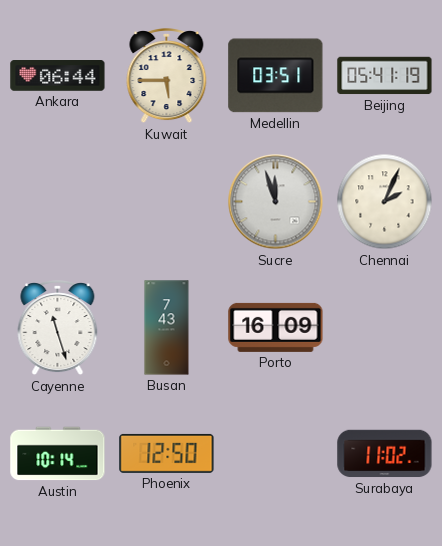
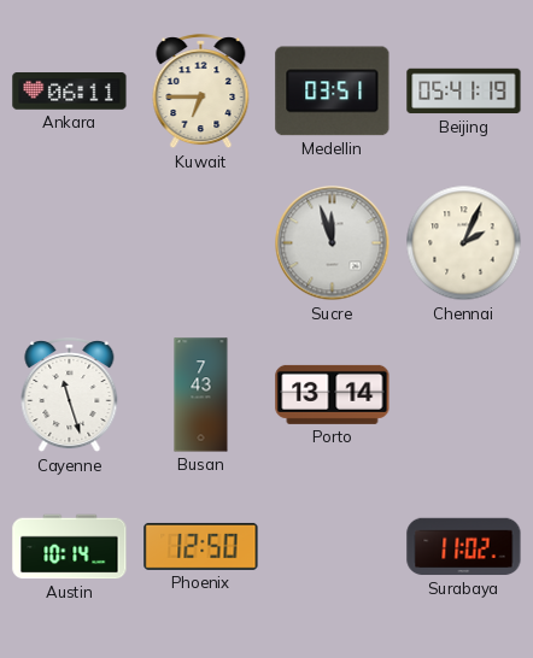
Ankara: 06:44 -> 06:11 (70, 92)
Kuwait: 5:45 -> 6:45 (201, 93)
Porto: 16:09 -> 13:14 (333, 394)
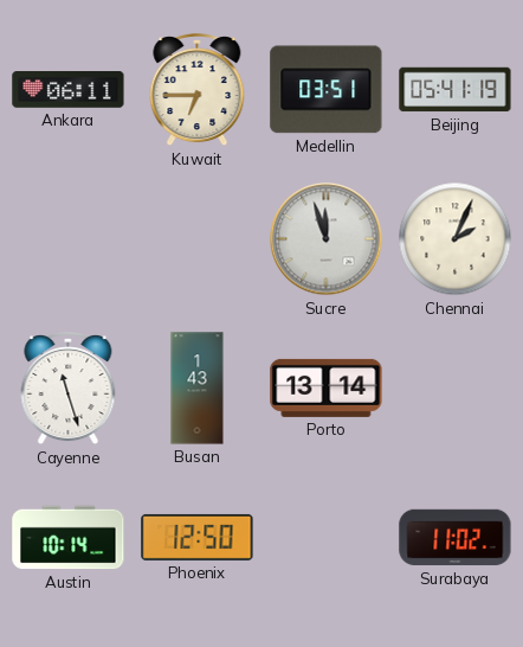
Busan: 7:43 -> 1:43 (198, 389)
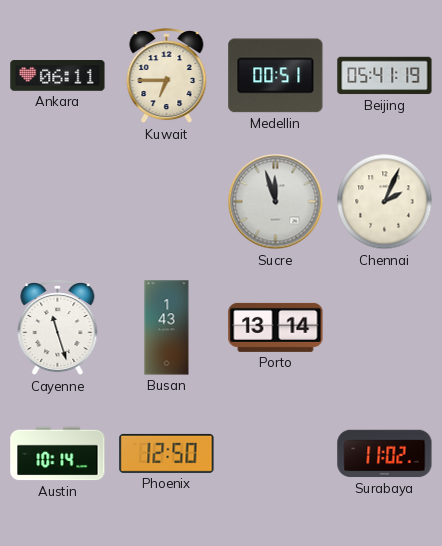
Medellin: 03:51 -> 00:51 (276, 76)
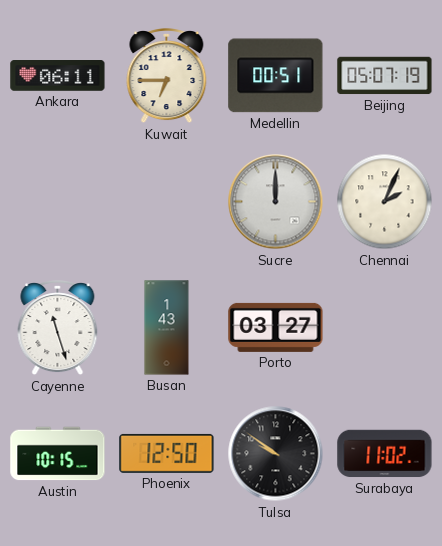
Beijing: 05:41 -> 05:07 (385, 76)
Sucre: 11:57 -> 12:00 (276, 202)
Porto: 13:14 -> 03:27 (276, 327)
Austin: 10:14 -> 10:15 (58, 454)
Tulsa: none -> 9:51 (276, 454)
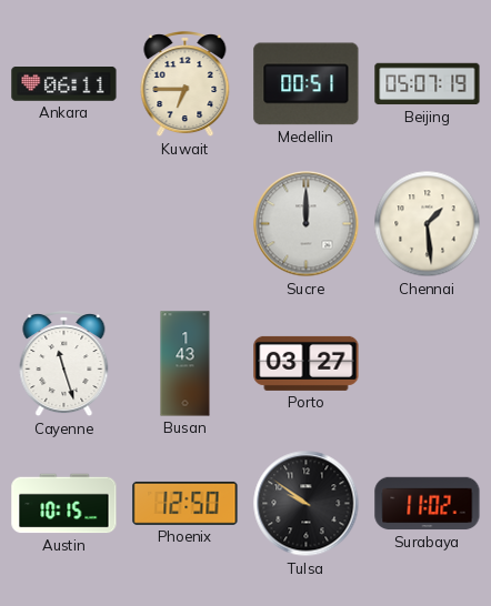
Chennai: 2:04 -> 1:29 (428, 224)
